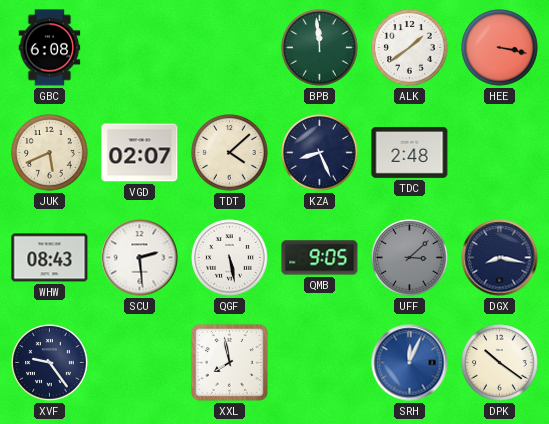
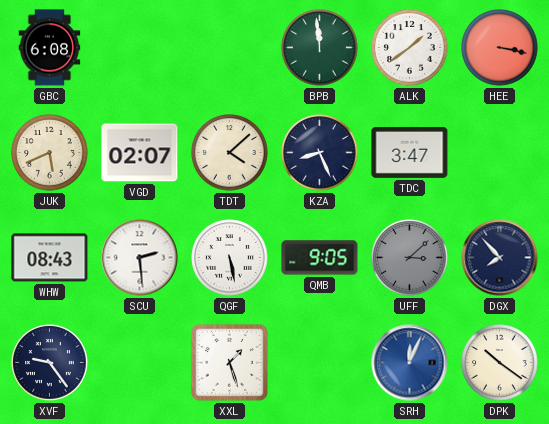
TDC: 2:48 -> 3:47 (410, 152)
DGX: 8:17 -> 7:53 (500, 258)
XXL: 7:58 -> 1:27 (229, 362)
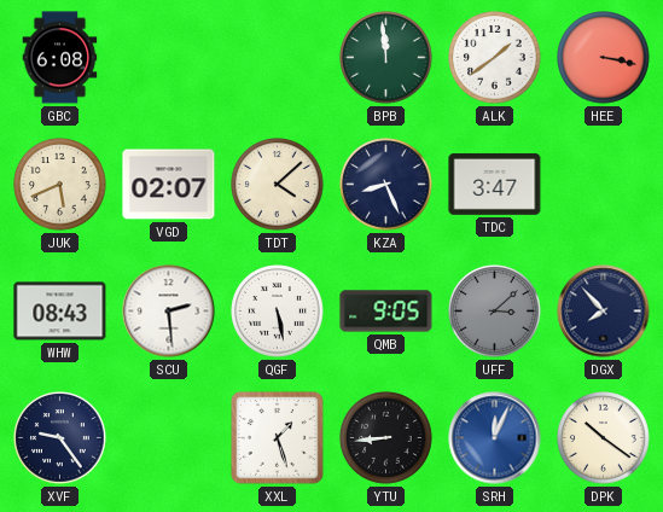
YTU: none -> 8:44 (386, 438)
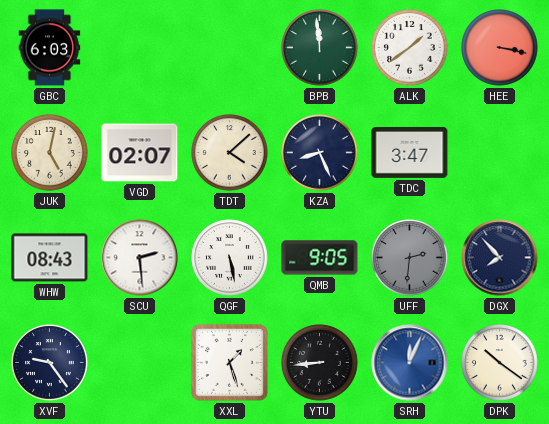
GBC: 6:08 -> 6:03 (50, 48)
JUK: 5:41 -> 5:02 (50, 153)
UFF: 3:08 -> 2:31 (410, 258)
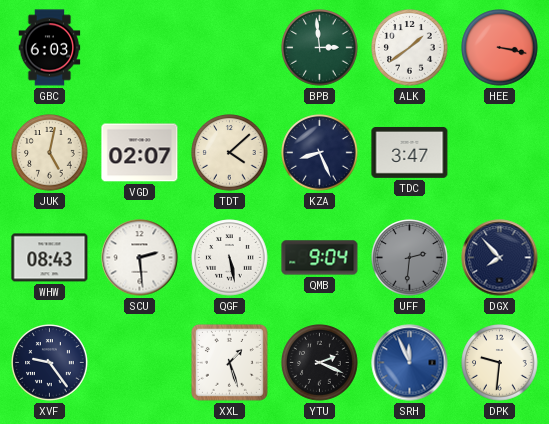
BPB: 11:59 -> 2:59 (320, 48)
QMB: 9:05 -> 9:04 (320, 258)
YTU: 8:44 -> 2:19 (320, 363)
SRH: 12:04 -> 11:56 (410, 363)
DPK: 10:21 -> 9:31 (500, 363)
